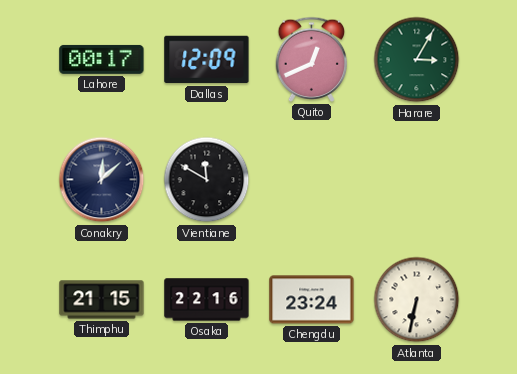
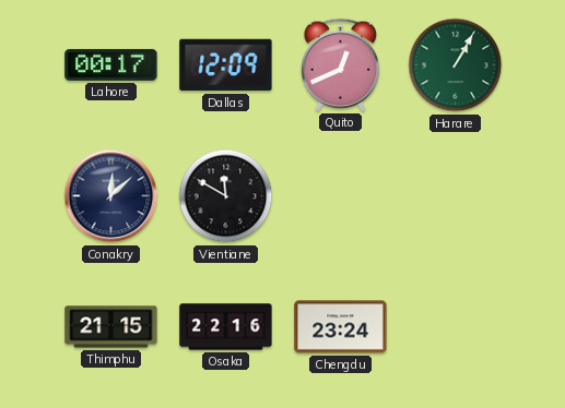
Harare: 3:05 -> 1:05 (456, 65)
Atlanta: 6:32 -> none (417, 300)
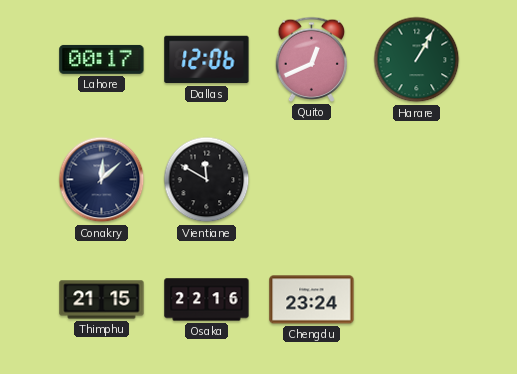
Dallas: 12:09 -> 12:06 (207, 60)
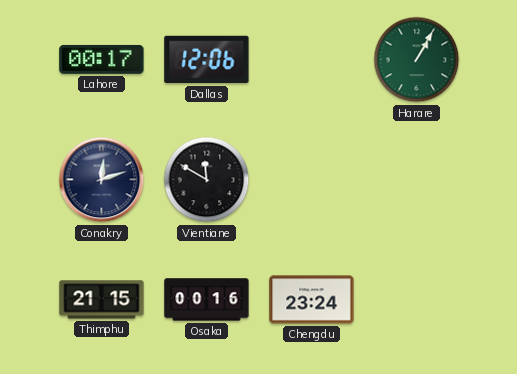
Quito: 12:41 -> none (312, 59)
Conakry: 12:08 -> 12:12 (102, 180)
Osaka: 22:16 -> 00:16 (207, 300)
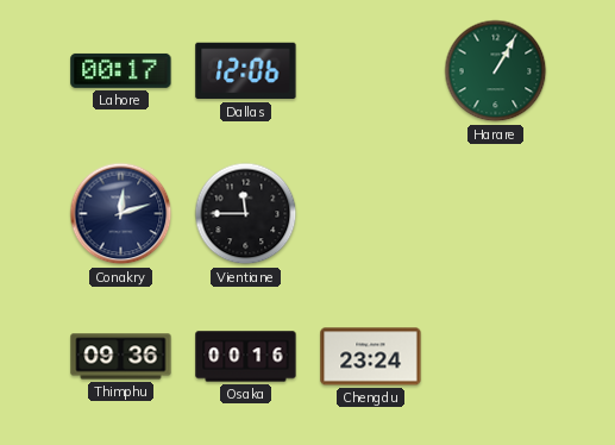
Vientiane: 11:50 -> 11:45 (246, 214)
Thimphu: 21:15 -> 09:36 (121, 357)
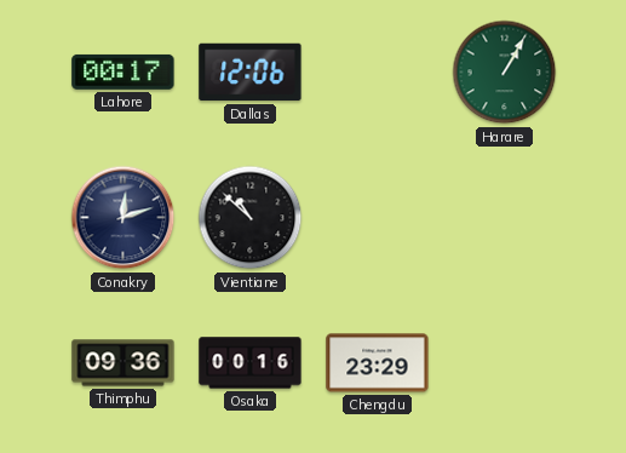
Vientiane: 11:45 -> 10:52 (251, 218)
Chengdu: 23:24 -> 23:29 (378, 363)
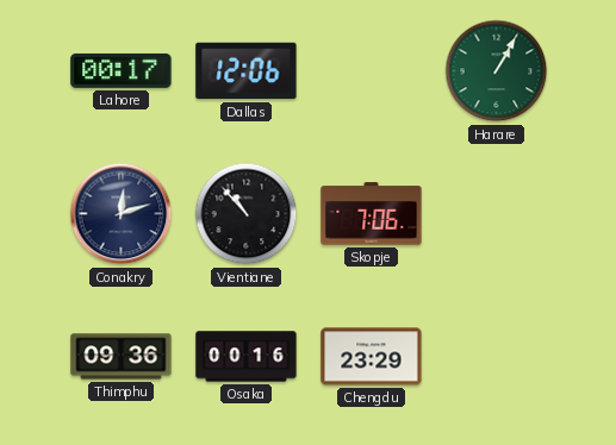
Vientiane: 10:52 -> 10:53 (247, 214)
Skopje: none -> 7:06 (372, 214)
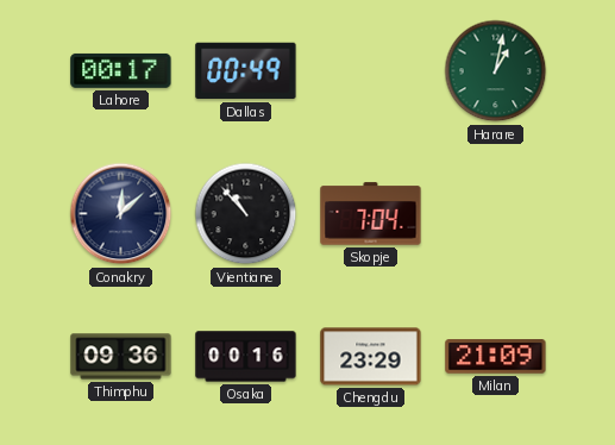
Dallas: 12:06 -> 00:49 (246, 71)
Harare: 1:05 -> 1:02 (496, 71)
Conakry: 12:12 -> 12:08 (121, 214)
Skopje: 7:06 -> 7:04 (371, 214)
Milan: none -> 21:09 (496, 357)
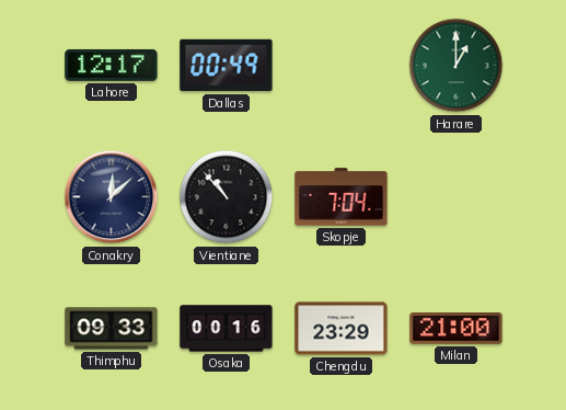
Lahore: 00:17 -> 12:17 (112, 65)
Harare: 1:02 -> 1:00 (457, 66)
Thimphu: 09:36 -> 09:33 (112, 329)
Milan: 21:09 -> 21:00 (457, 329)
